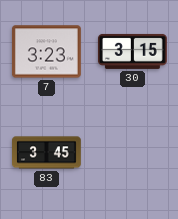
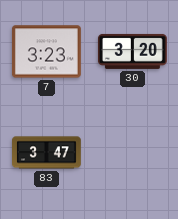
30: 3:15 -> 3:20 (133, 51)
83: 3:45 -> 3:47 (47, 153)
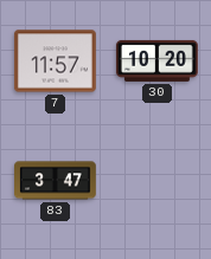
7: 3:23 -> 11:57 (55, 61)
30: 3:20 -> 10:20 (158, 60)
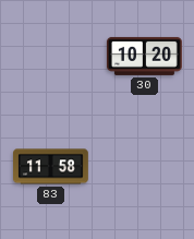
7: 11:57 -> none (55, 61)
83: 3:47 -> 11:58 (51, 167)
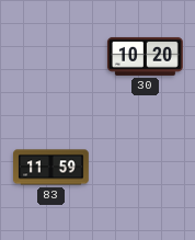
83: 11:58 -> 11:59 (51, 168)
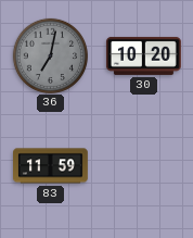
36: none -> 7:02 (50, 55)
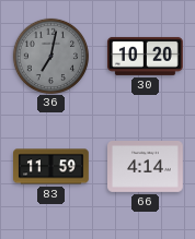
66: none -> 4:14 (146, 167)
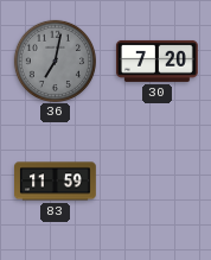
30: 10:20 -> 7:20 (158, 61)
66: 4:14 -> none (146, 167)
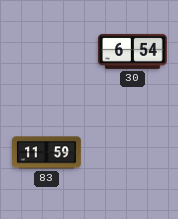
36: 7:02 -> none (55, 61)
30: 7:20 -> 6:54 (133, 51)
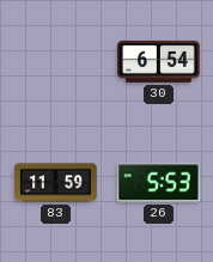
26: none -> 5:53 (158, 183)
